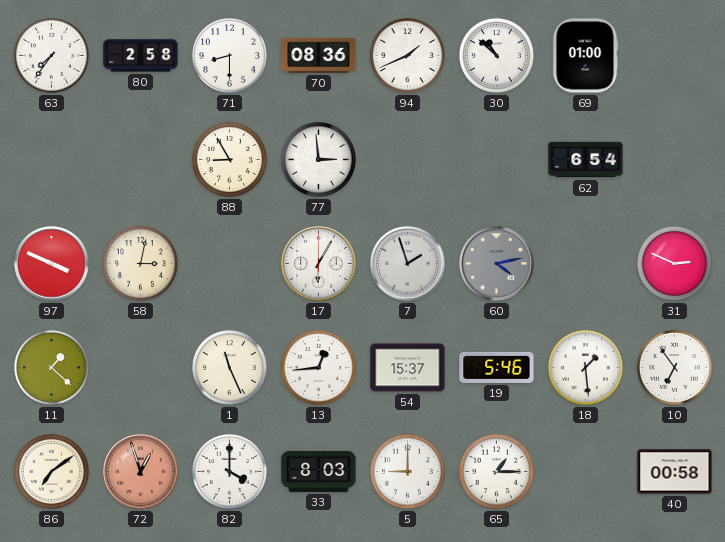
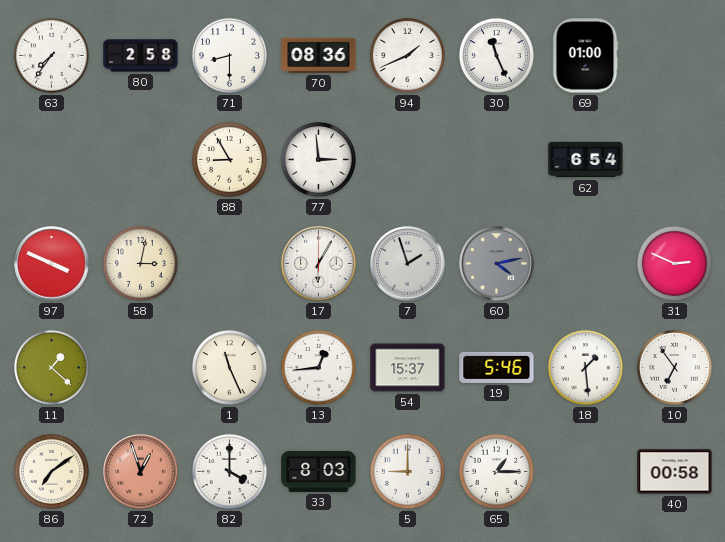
30: 10:52 -> 11:26 (496, 55)
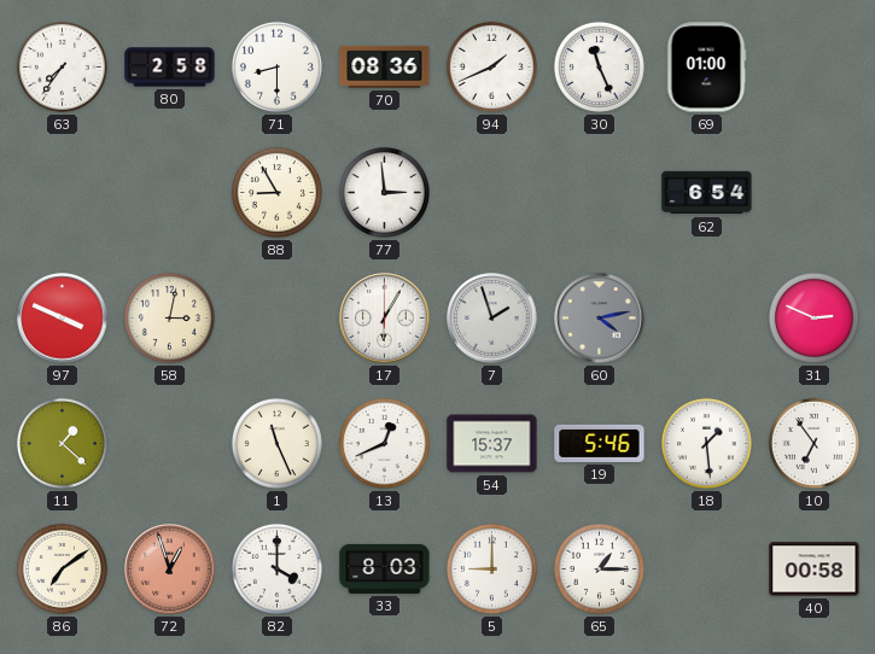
13: 12:44 -> 12:41 (384, 443)
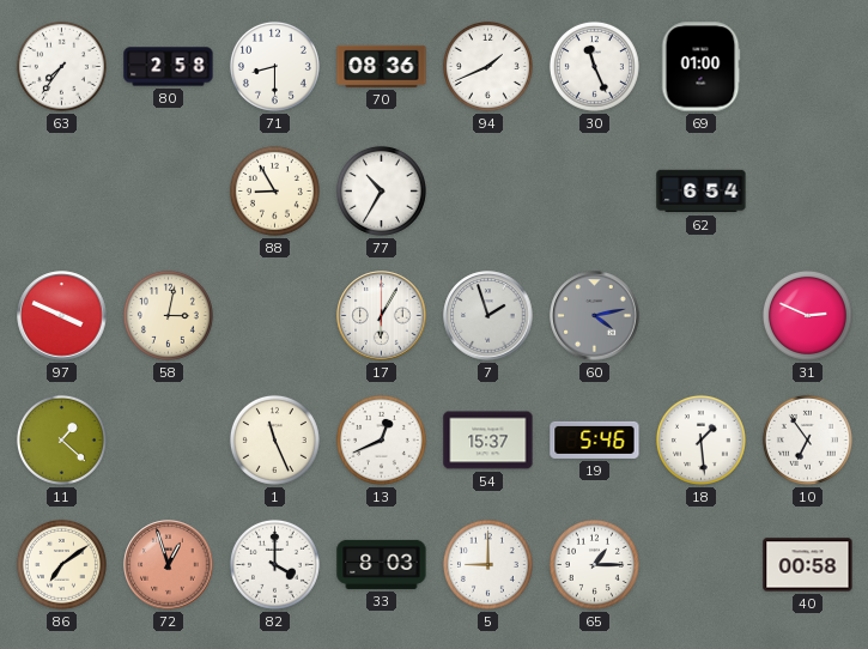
77: 2:59 -> 10:35 (381, 190)
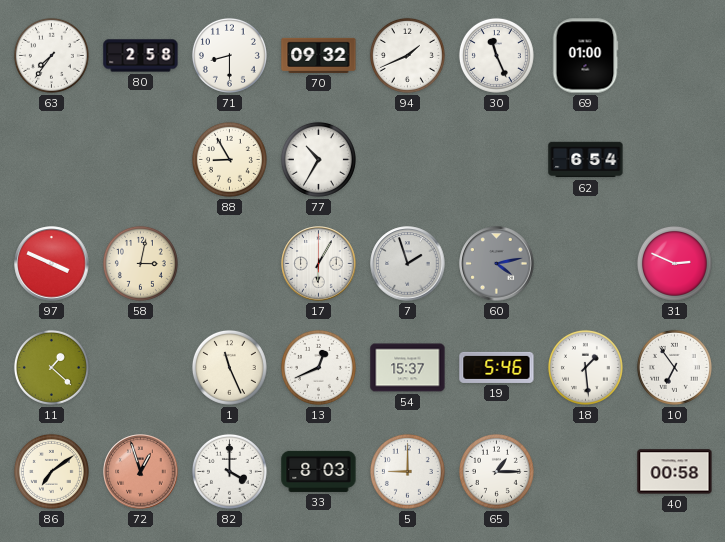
70: 08:36 -> 09:32 (319, 55)
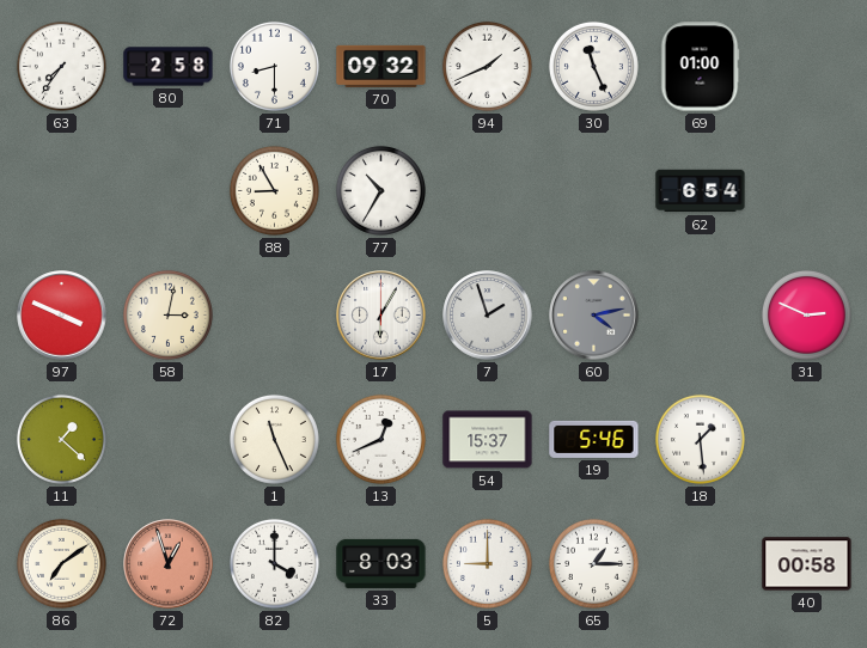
10: 6:54 -> none (674, 367)
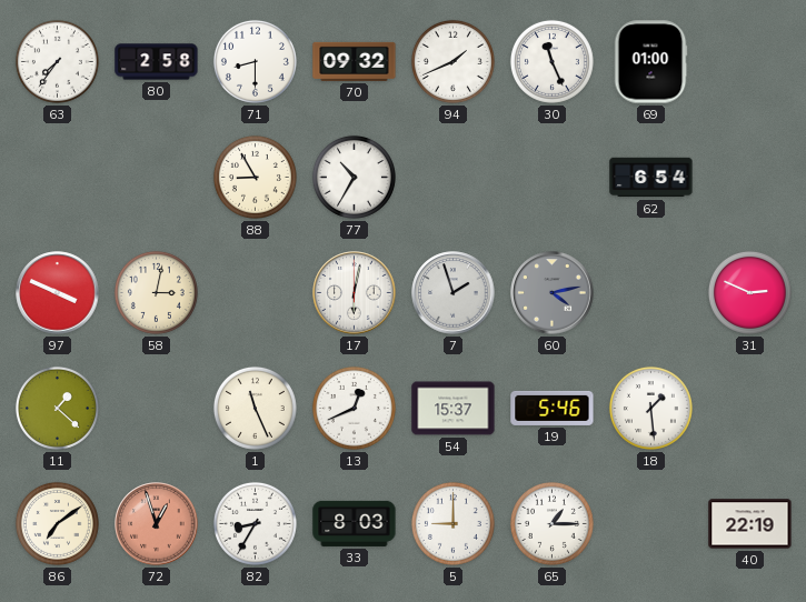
17: 6:05 -> 6:02 (355, 293)
82: 4:00 -> 8:35 (255, 523)
40: 00:58 -> 22:19 (750, 524)
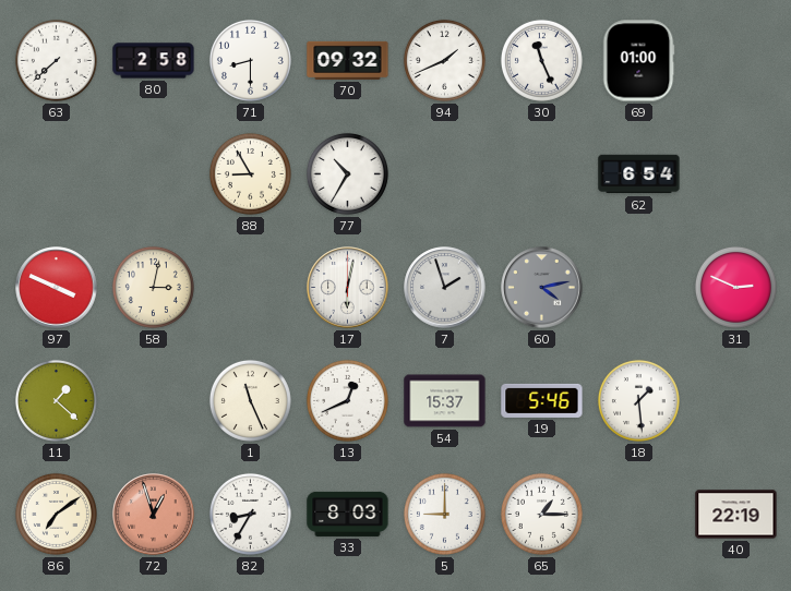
63: 7:36 -> 7:38 (56, 60)
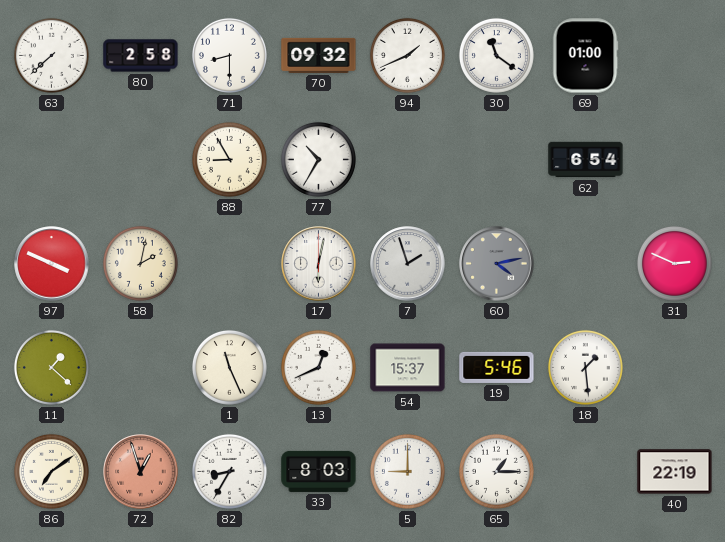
30: 11:26 -> 11:21 (496, 55)
58: 3:02 -> 2:02 (140, 263)
